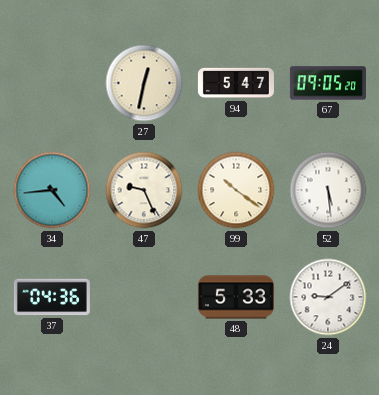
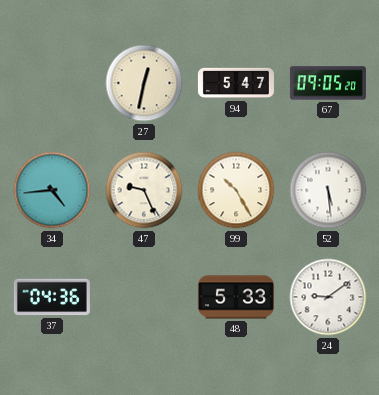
99: 10:21 -> 10:25 (236, 190)
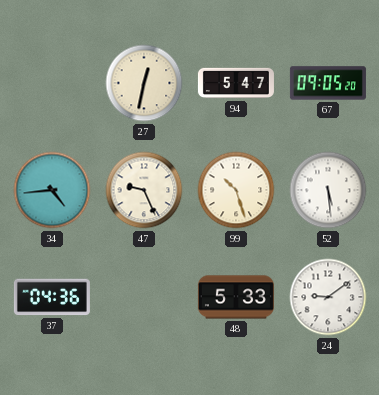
99: 10:25 -> 10:27 (236, 190)
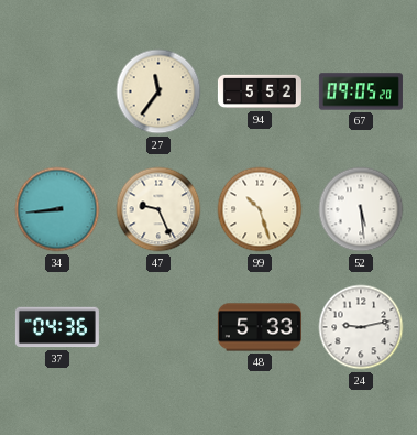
27: 12:32 -> 11:36 (158, 91)
94: 5:47 -> 5:52 (260, 91)
34: 4:44 -> 8:44 (57, 209)
24: 9:09 -> 9:13 (361, 327)
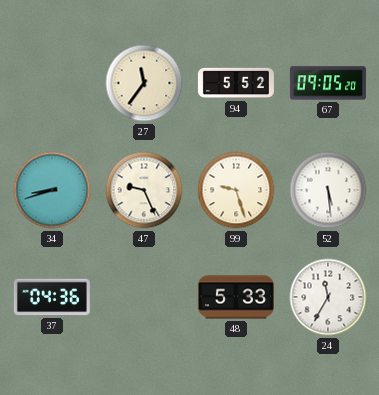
34: 8:44 -> 8:42 (52, 190)
99: 10:27 -> 9:27 (236, 190)
24: 9:13 -> 11:35 (328, 297)
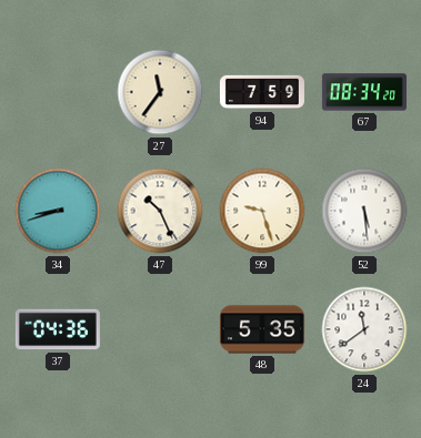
94: 5:52 -> 7:59 (262, 92)
67: 09:05 -> 08:34 (364, 92)
47: 9:26 -> 10:26 (160, 211)
48: 5:33 -> 5:35 (262, 329)
24: 11:35 -> 11:39 (364, 329)
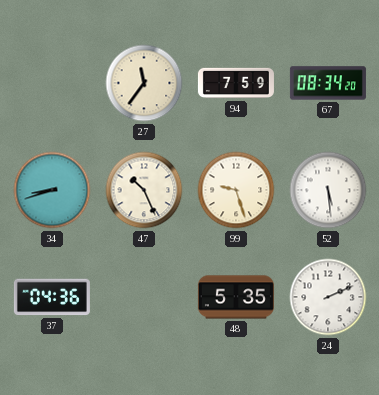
24: 11:39 -> 2:11 (328, 297)
